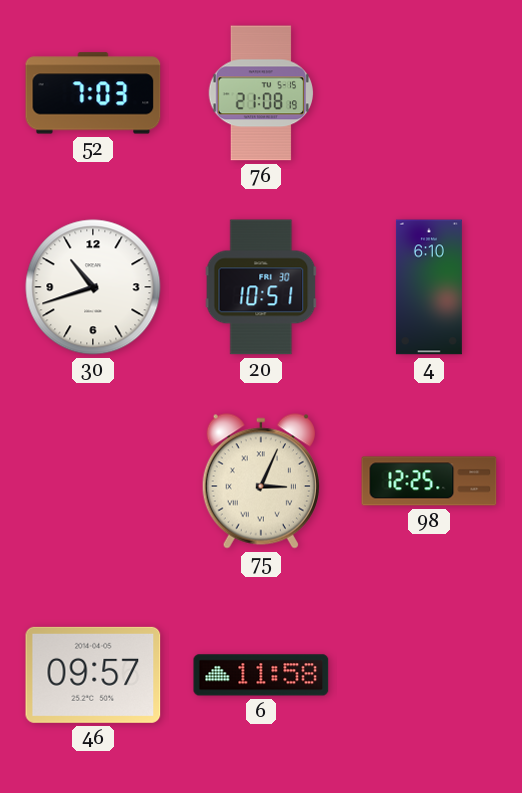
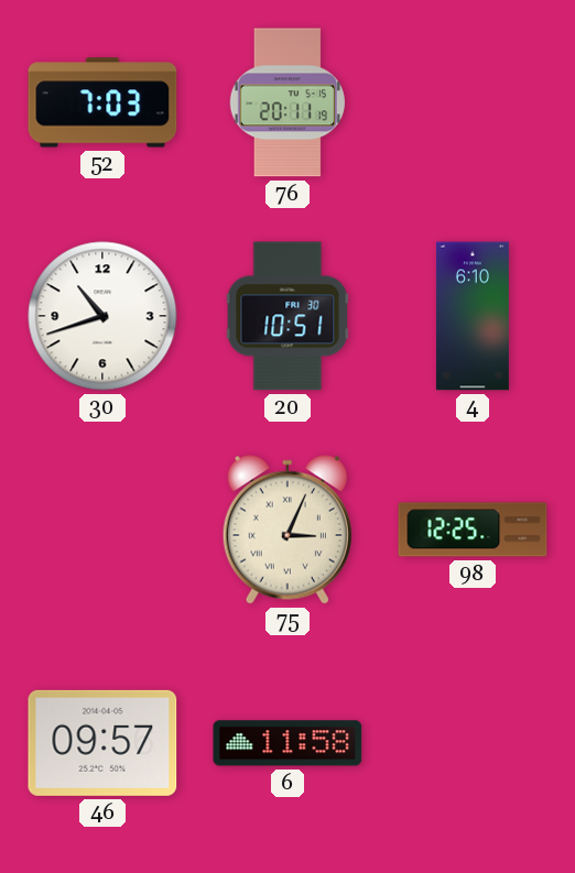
76: 21:08 -> 20:11 (286, 102)
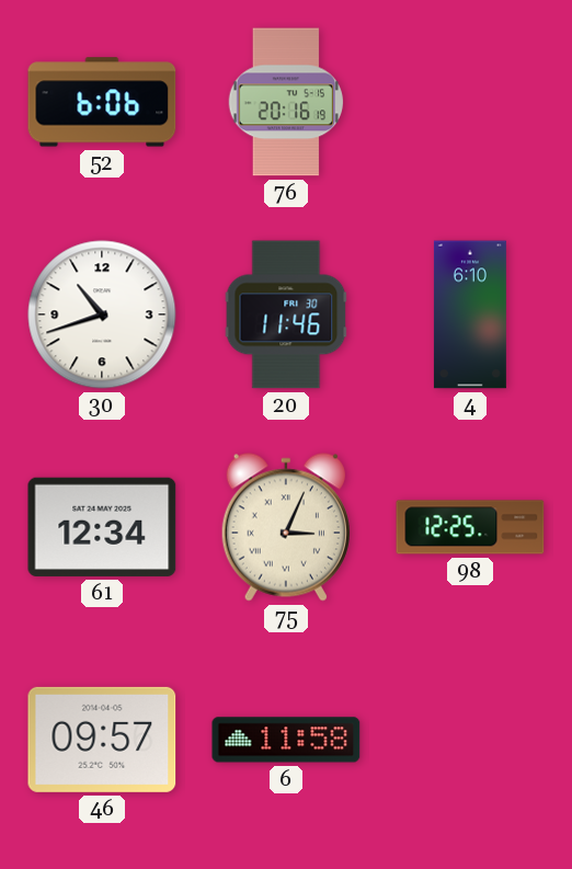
52: 7:03 -> 6:06 (102, 102)
76: 20:11 -> 20:16 (285, 102)
20: 10:51 -> 11:46 (286, 315)
61: none -> 12:34 (102, 527)
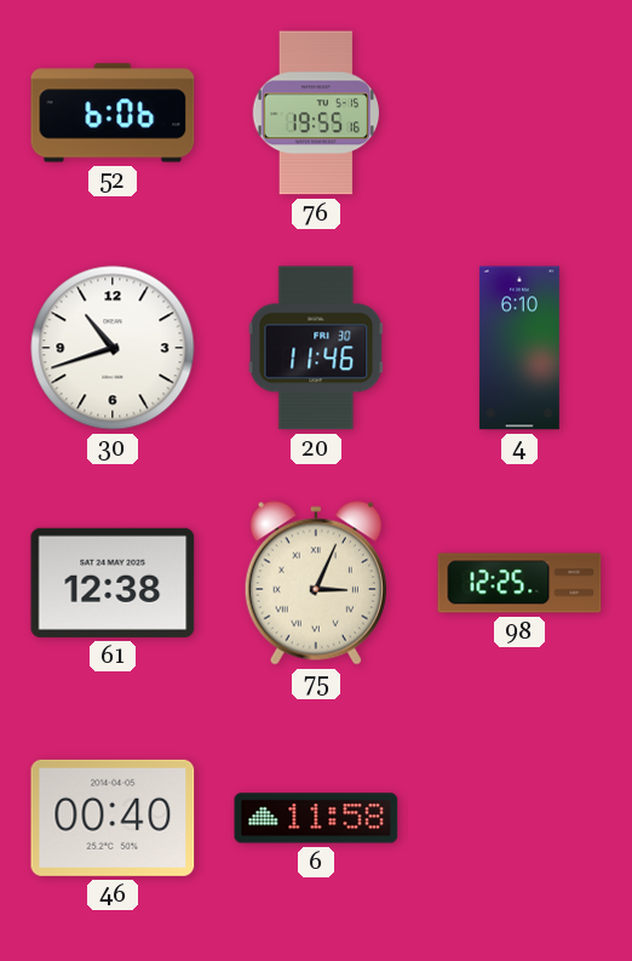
76: 20:16 -> 19:55 (315, 113)
61: 12:34 -> 12:38 (113, 583)
46: 09:57 -> 00:40 (113, 818)
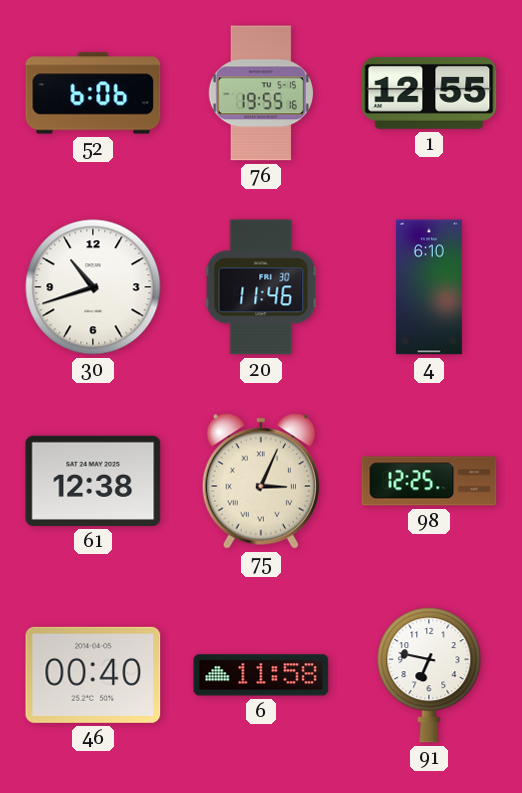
1: none -> 12:55 (429, 93)
91: none -> 6:47 (429, 675)
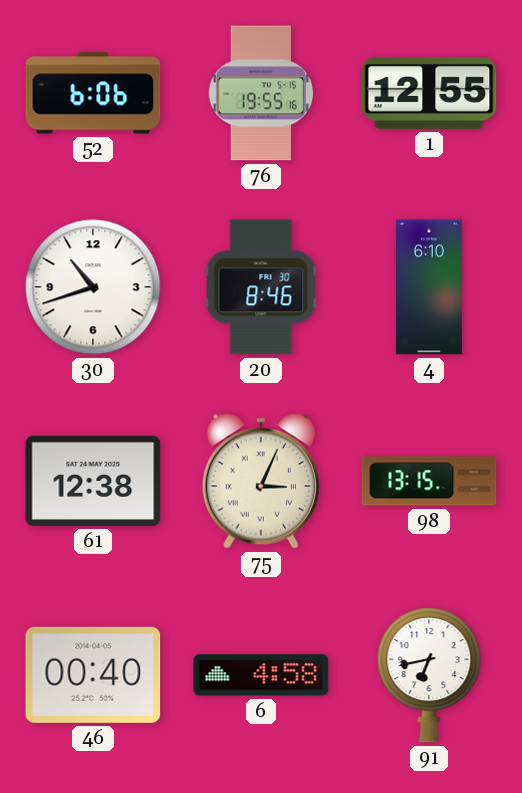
20: 11:46 -> 8:46 (261, 287)
98: 12:25 -> 13:15 (429, 481)
6: 11:58 -> 4:58 (261, 675)
91: 6:47 -> 6:43 (429, 675)
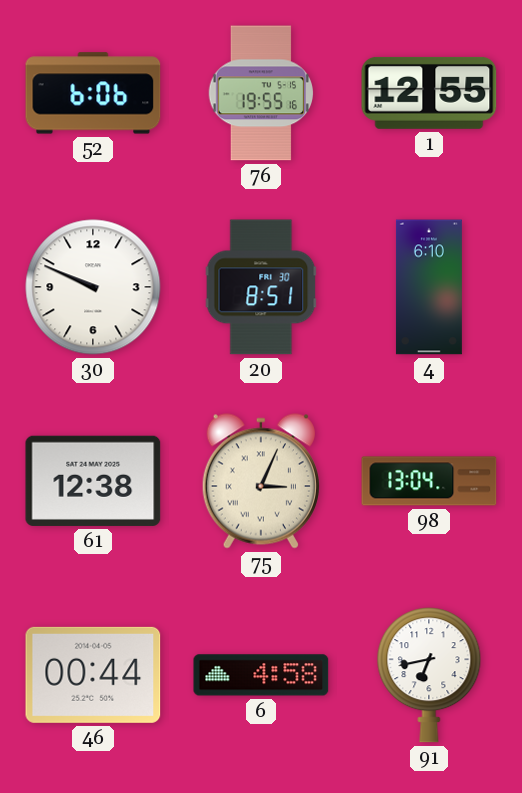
30: 10:42 -> 9:49 (93, 287)
20: 8:46 -> 8:51 (261, 287)
98: 13:15 -> 13:04 (429, 481)
46: 00:40 -> 00:44 (93, 675)
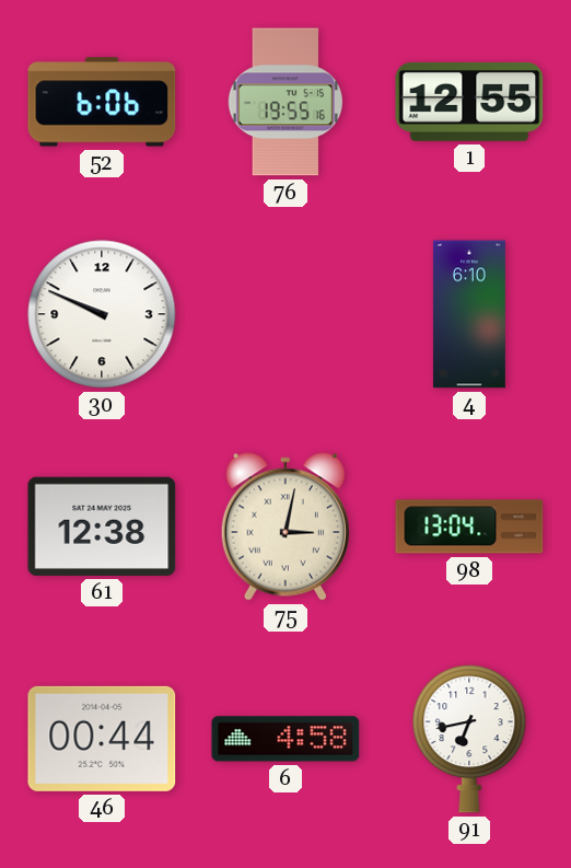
20: 8:51 -> none (261, 287)
75: 3:04 -> 3:02 (285, 526)
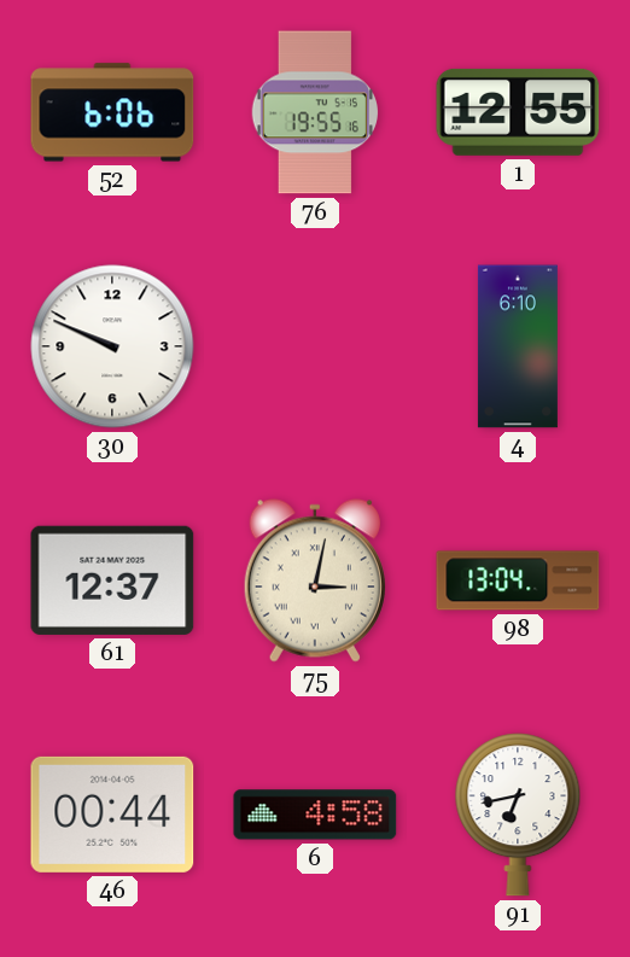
61: 12:38 -> 12:37 (112, 580)
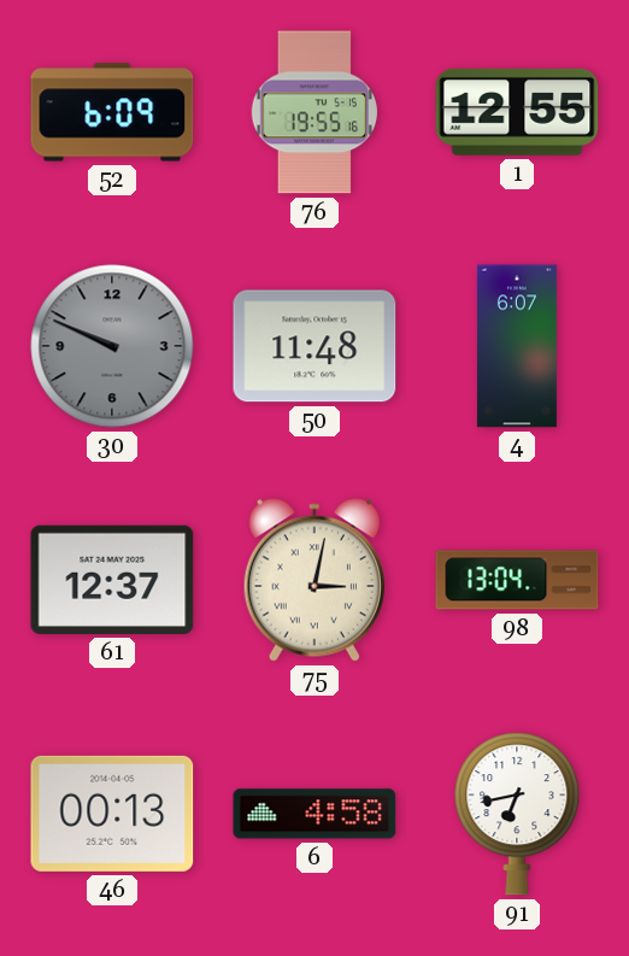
52: 6:06 -> 6:09 (112, 112)
30 dial: white -> grey (112, 346)
50: none -> 11:48 (314, 346)
4: 6:10 -> 6:07 (517, 346)
46: 00:44 -> 00:13 (112, 814)
